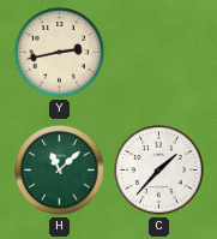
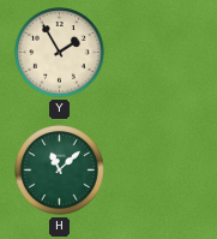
Y: 2:43 -> 1:55 (60, 53)
C: 1:37 -> none (159, 171)
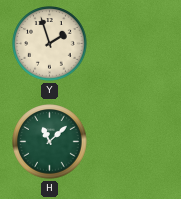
Y: 1:55 -> 1:57 (50, 44)
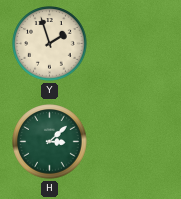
H: 11:08 -> 3:08 (50, 142)
